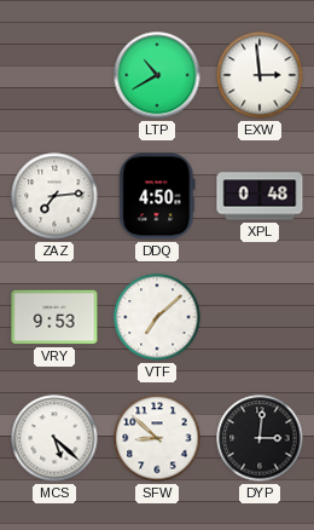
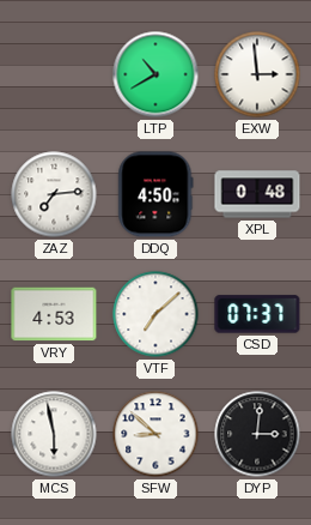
VRY: 9:53 -> 4:53 (54, 314)
CSD: none -> 07:37 (257, 314)
MCS: 5:22 -> 5:58 (54, 434)
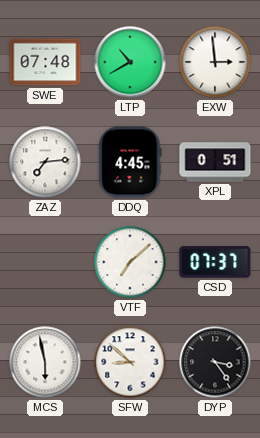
SWE: none -> 07:48 (45, 62)
DDQ: 4:50 -> 4:45 (130, 162)
XPL: 0:48 -> 0:51 (215, 162)
VRY: 4:53 -> none (54, 314)
DYP: 3:01 -> 3:24 (215, 362)
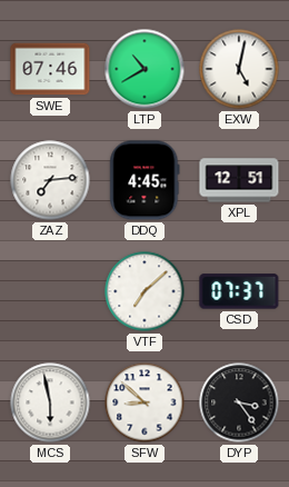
SWE: 07:48 -> 07:46 (50, 69)
EXW: 2:59 -> 5:02 (239, 69)
XPL: 0:51 -> 12:51 (239, 180)
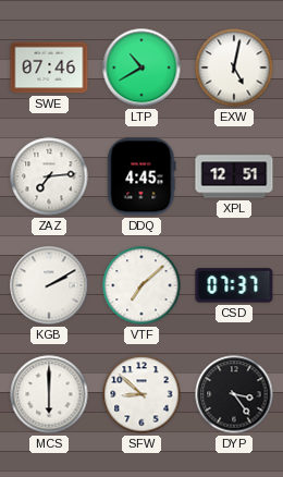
KGB: none -> 2:10 (49, 285)
MCS: 5:58 -> 6:00 (49, 394)
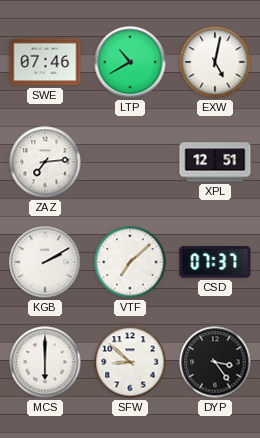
DDQ: 4:45 -> none (141, 176)
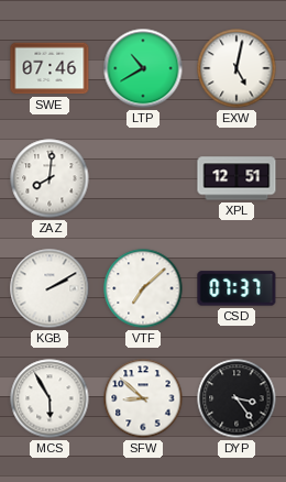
ZAZ: 7:14 -> 8:01 (50, 178)
MCS: 6:00 -> 5:55 (50, 398)
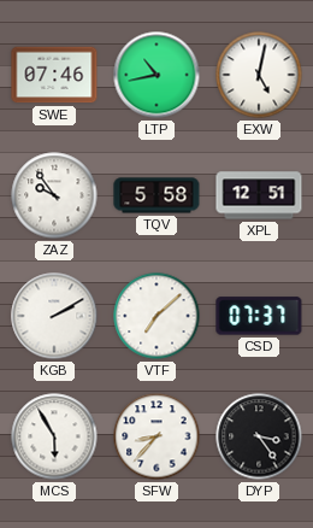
LTP: 10:40 -> 10:43 (156, 75)
ZAZ: 8:01 -> 9:54 (54, 195)
TQV: none -> 5:58 (156, 195)
SFW: 8:52 -> 8:37 (156, 436)
